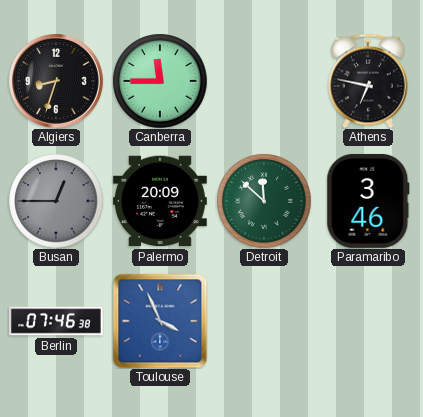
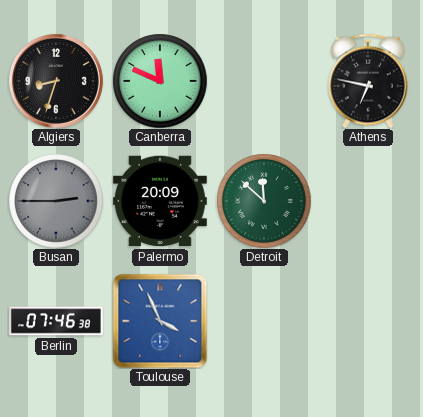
Canberra: 11:45 -> 11:49 (160, 81)
Busan: 12:45 -> 2:45 (56, 201)
Paramaribo: 3:46 -> none (368, 201)
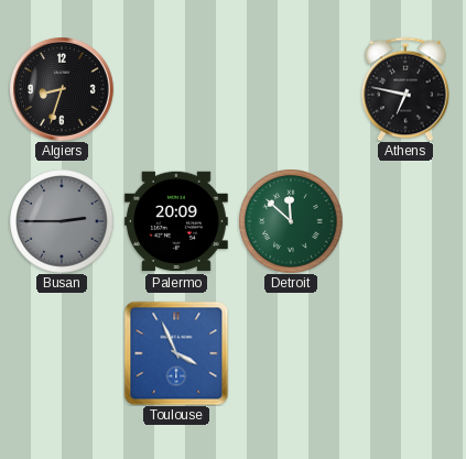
Canberra: 11:49 -> none (160, 81)
Berlin: 07:46 -> none (57, 321)
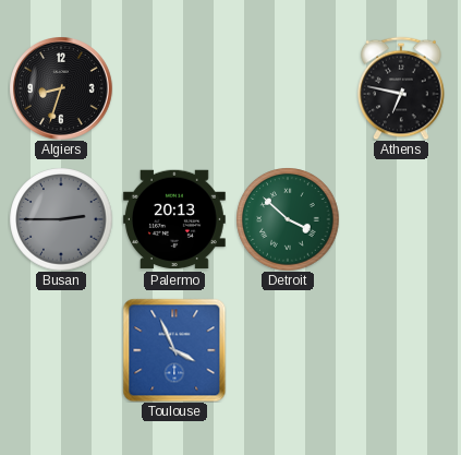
Palermo: 20:09 -> 20:13 (174, 219)
Detroit: 11:52 -> 3:52 (288, 219)
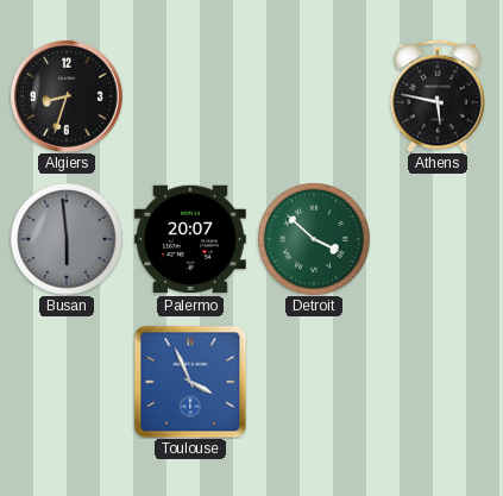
Athens: 6:47 -> 5:47 (438, 96)
Busan: 2:45 -> 5:59 (67, 239)
Palermo: 20:13 -> 20:07 (190, 239)
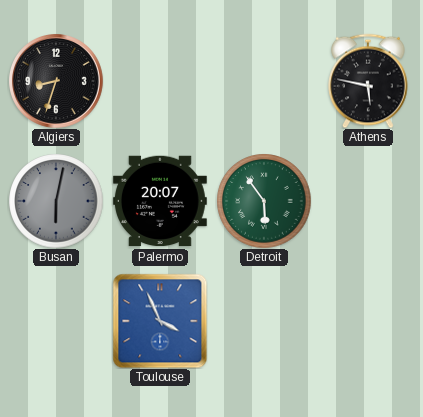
Busan: 5:59 -> 6:02 (56, 201)
Detroit: 3:52 -> 5:54 (264, 201)
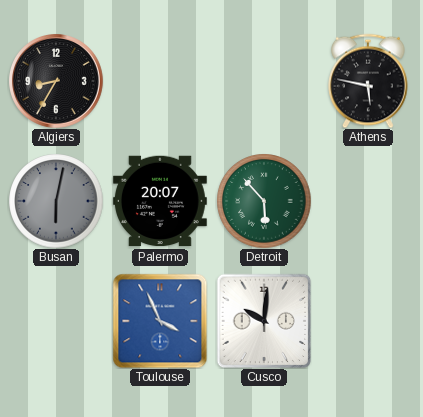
Algiers: 8:33 -> 8:35 (56, 81)
Detroit: 5:54 -> 5:53 (264, 201)
Cusco: none -> 10:01 (264, 321)
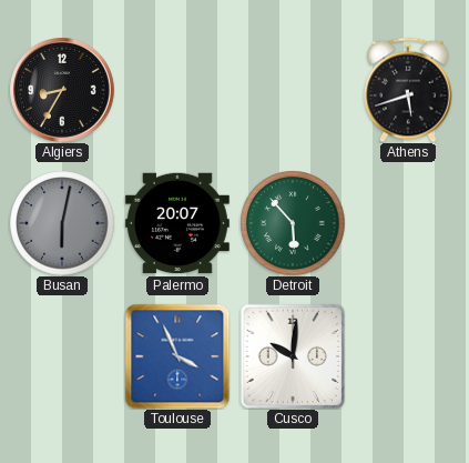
Athens: 5:47 -> 5:42 (408, 90)
